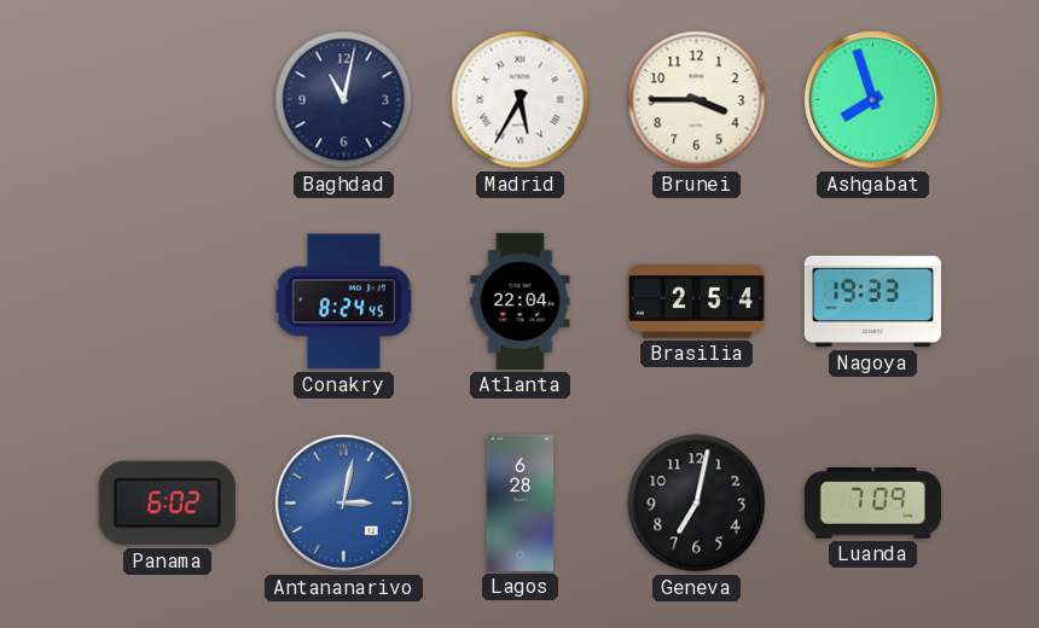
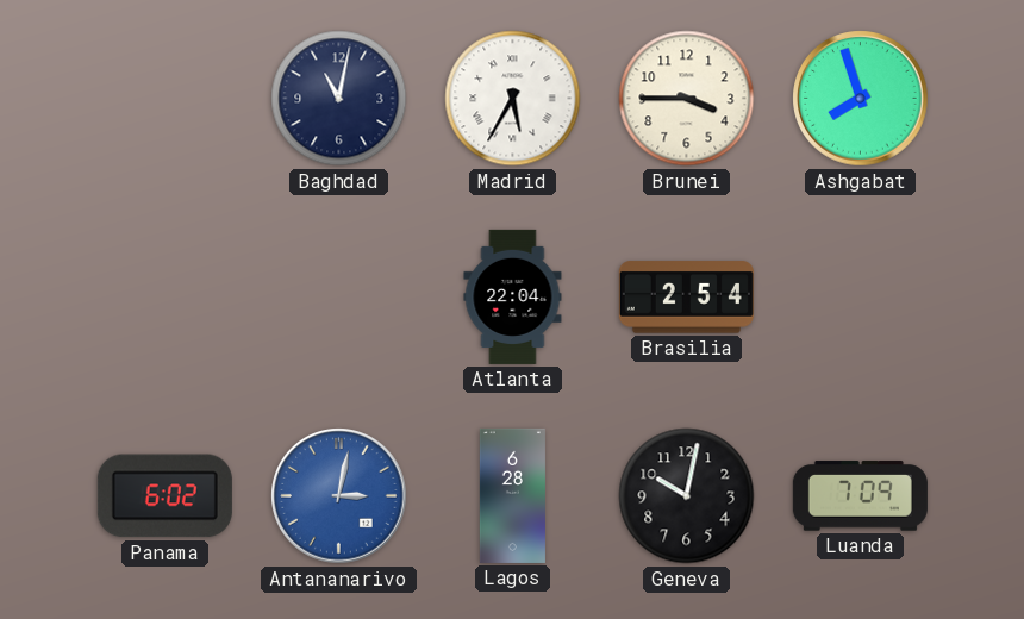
Conakry: 8:24 -> none (344, 302)
Nagoya: 19:33 -> none (872, 302)
Geneva: 7:02 -> 10:02 (687, 496)
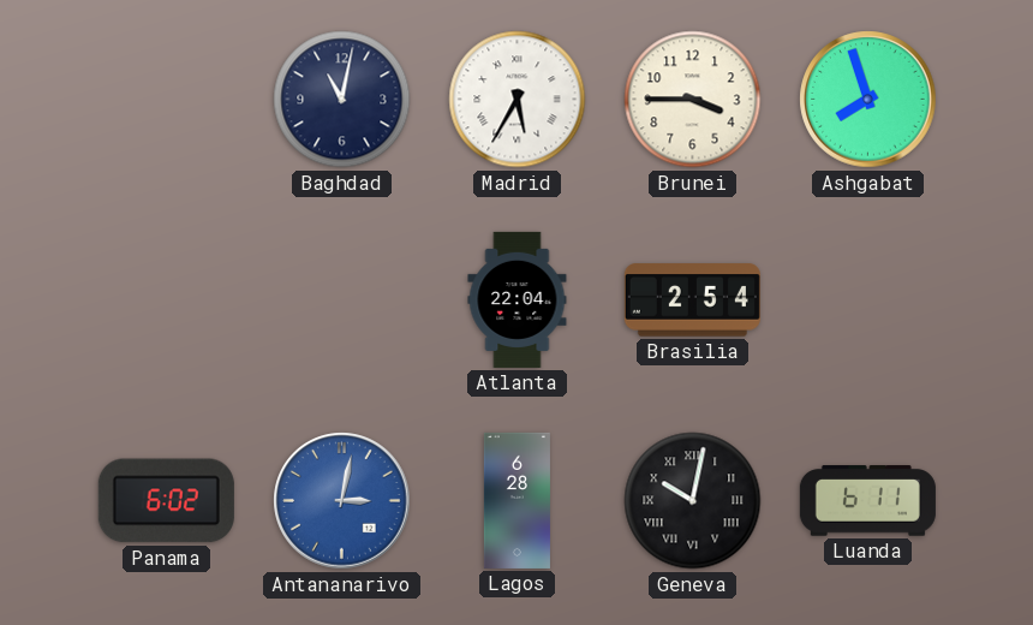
Geneva numerals: Arabic -> Roman (693, 501)
Luanda: 7:09 -> 6:11 (867, 501)
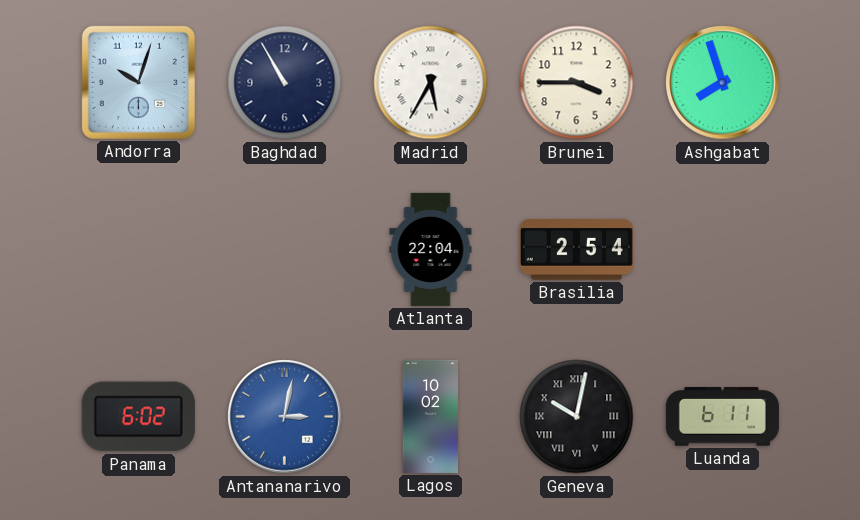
Andorra: none -> 10:03 (138, 82)
Baghdad: 11:02 -> 10:55 (285, 83)
Lagos: 6:28 -> 10:02 (430, 416)
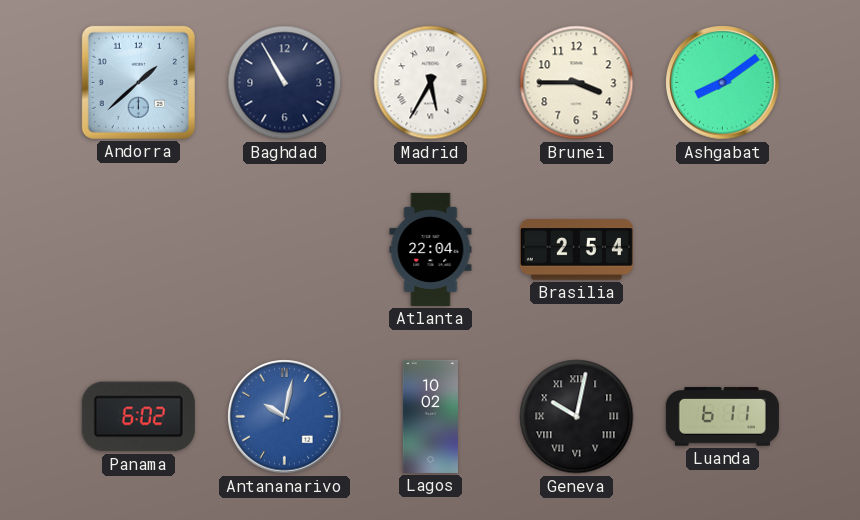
Andorra: 10:03 -> 1:38 (138, 82)
Ashgabat: 7:57 -> 8:09 (723, 83)
Antananarivo: 3:02 -> 10:02 (285, 417)
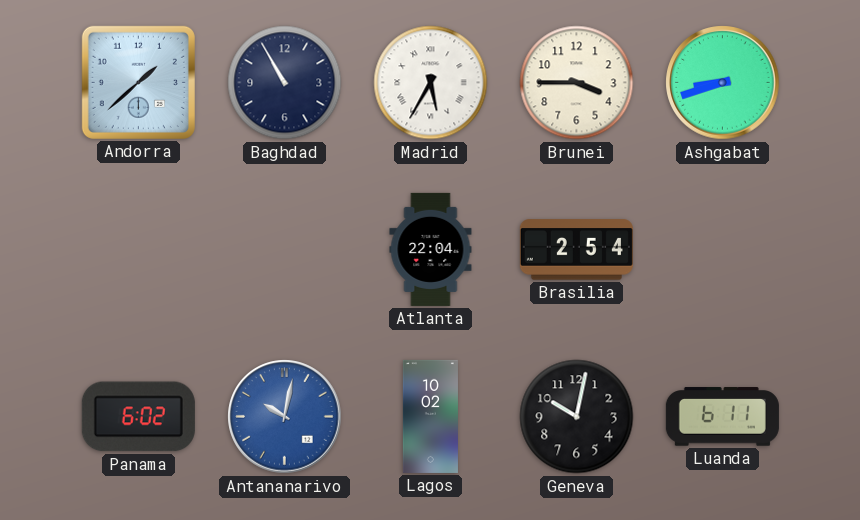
Ashgabat: 8:09 -> 8:42 (723, 83)
Geneva numerals: Roman -> Arabic (577, 417)
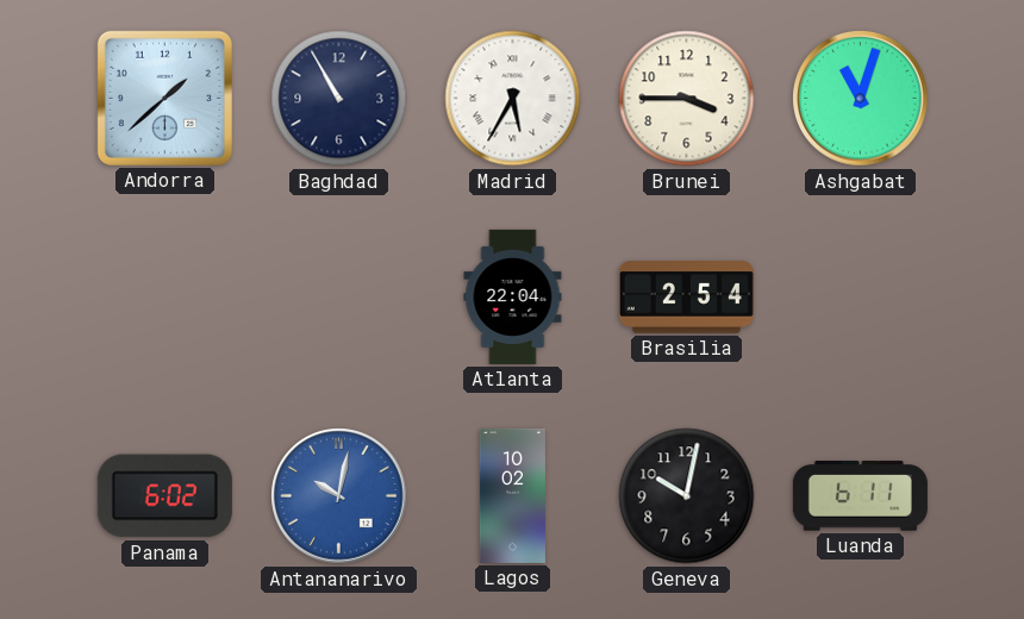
Ashgabat: 8:42 -> 11:03 (861, 99)
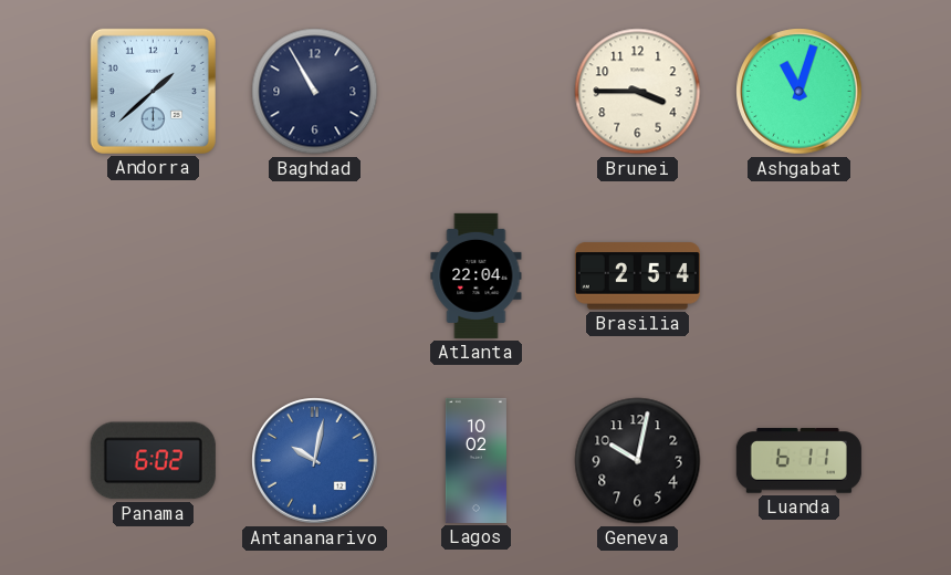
Madrid: 5:35 -> none (513, 99)
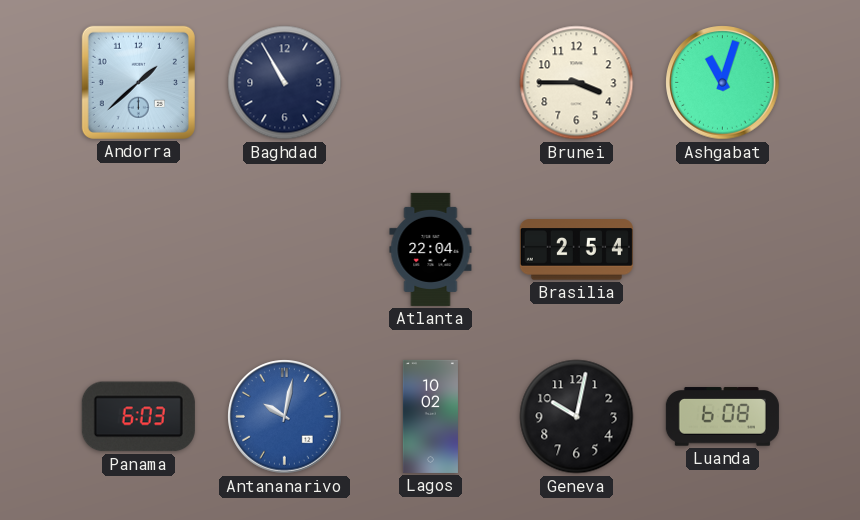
Panama: 6:02 -> 6:03 (138, 417)
Luanda: 6:11 -> 6:08 (722, 417)
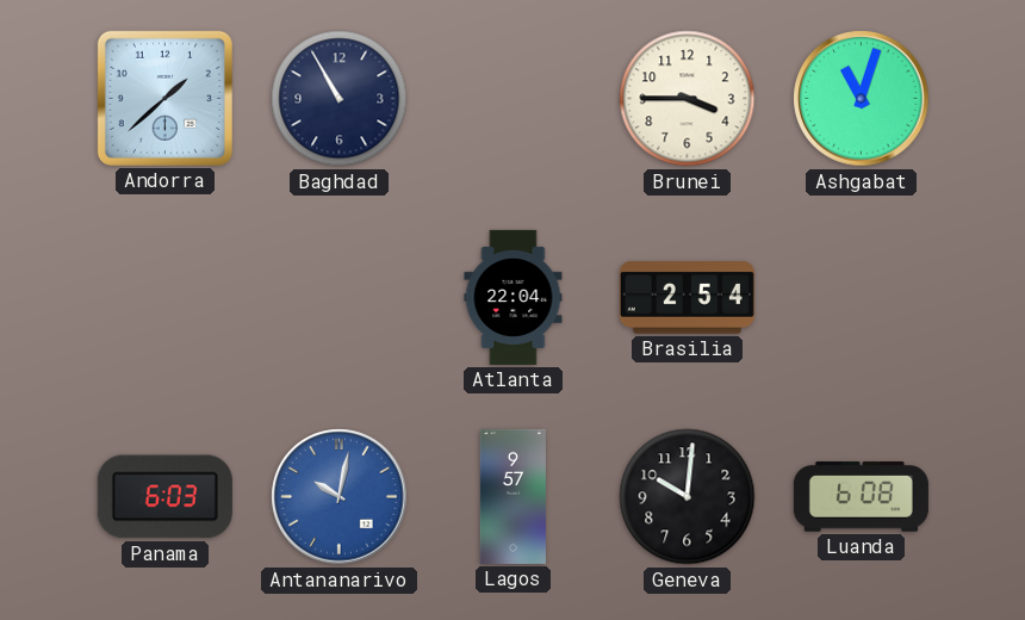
Lagos: 10:02 -> 9:57 (512, 496)
Geneva: 10:02 -> 10:01 (688, 497)
